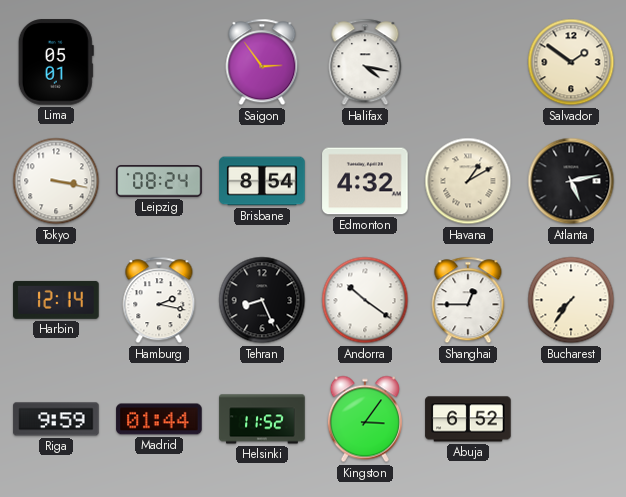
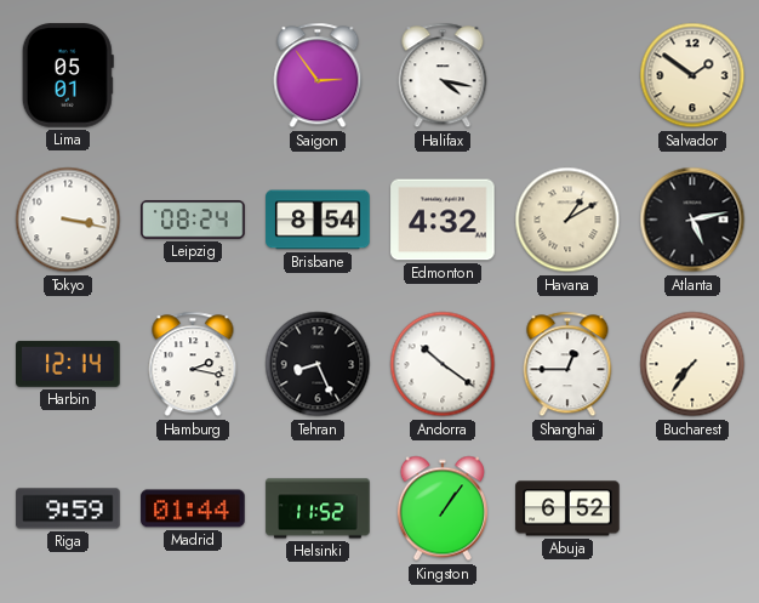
Kingston: 3:06 -> 1:06 (443, 508)
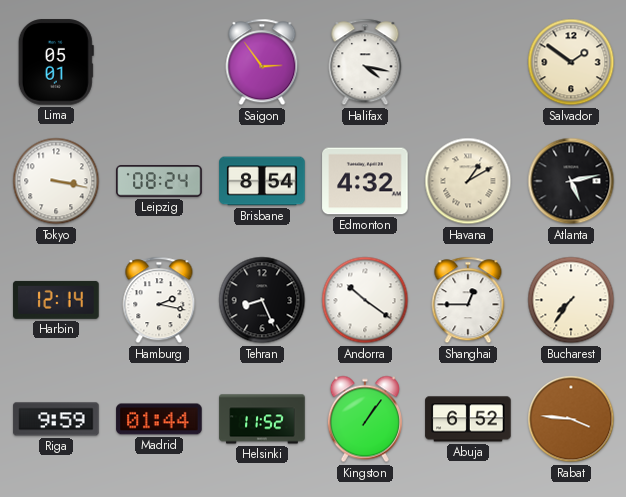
Rabat: none -> 3:46 (571, 419)
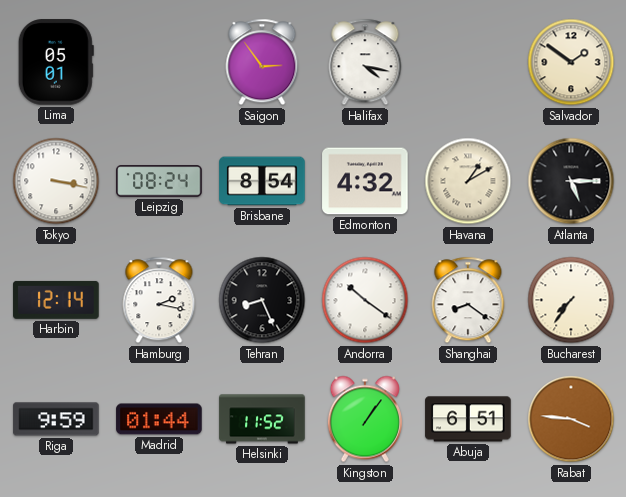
Atlanta: 5:13 -> 5:15 (571, 181)
Shanghai: 12:45 -> 8:21 (468, 300)
Abuja: 6:52 -> 6:51 (468, 419)
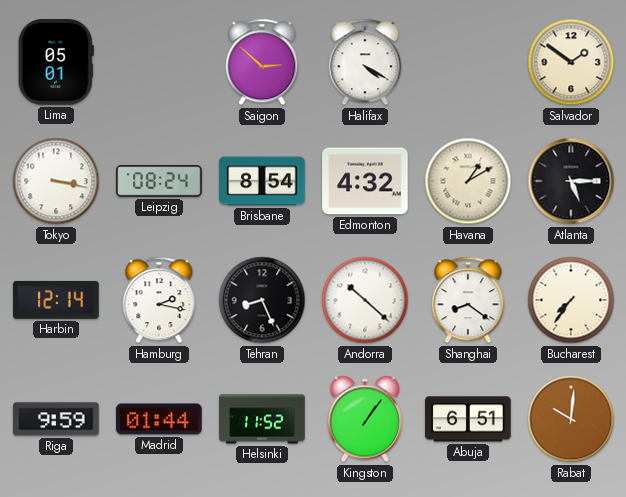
Saigon: 2:54 -> 2:52 (262, 62)
Halifax: 4:17 -> 4:20 (365, 62)
Andorra: 10:21 -> 10:22 (365, 300)
Rabat: 3:46 -> 10:01 (571, 419)
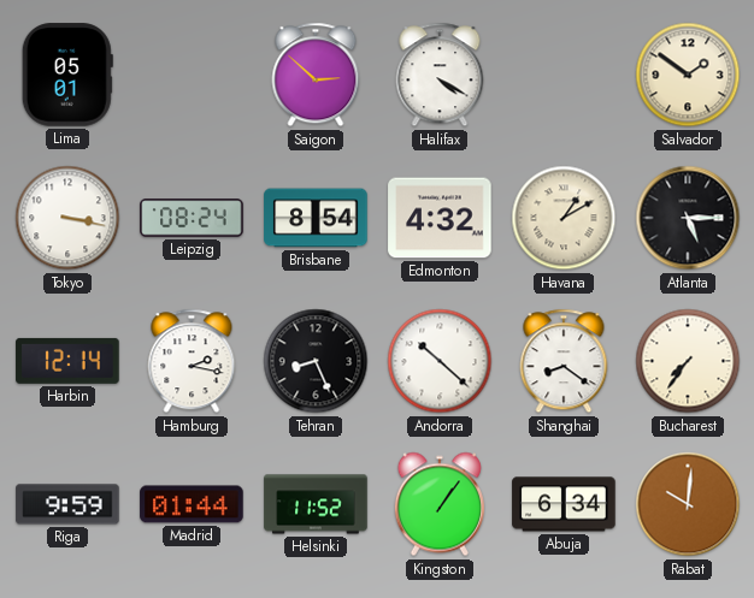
Abuja: 6:51 -> 6:34 (564, 504)
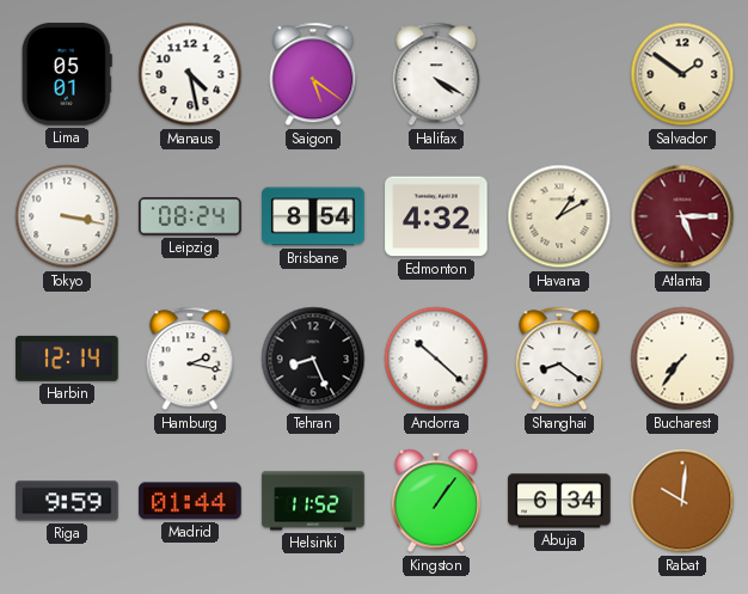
Manaus: none -> 4:28 (190, 74)
Saigon: 2:52 -> 5:21 (313, 74)
Atlanta dial: black -> burgundy (682, 216)
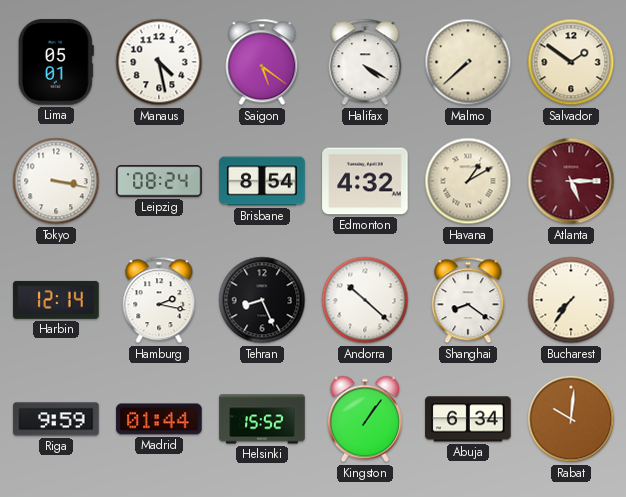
Malmo: none -> 7:38 (468, 62)
Helsinki: 11:52 -> 15:52 (262, 419)
